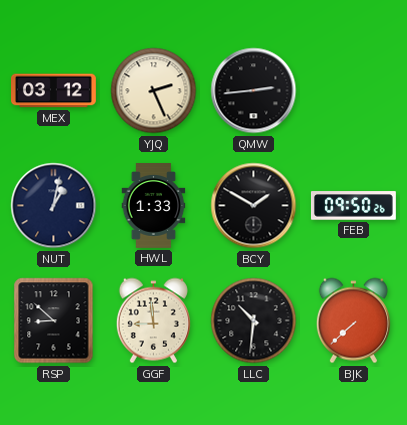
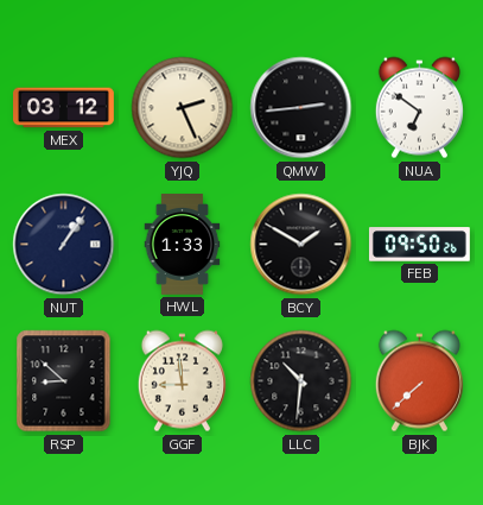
NUA: none -> 6:51 (419, 108)
NUT: 1:02 -> 1:06 (64, 245)
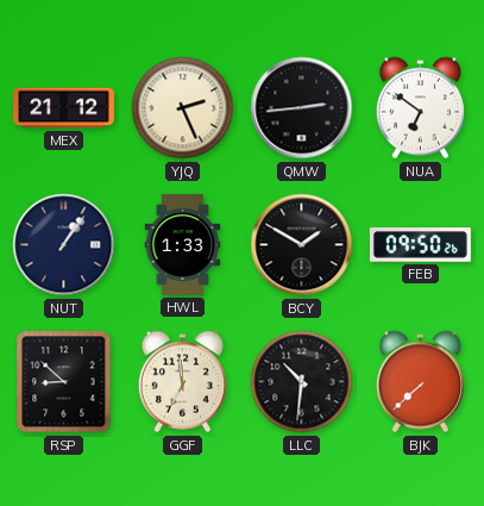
MEX: 03:12 -> 21:12 (64, 108)
GGF: 8:59 -> 6:59 (182, 382)
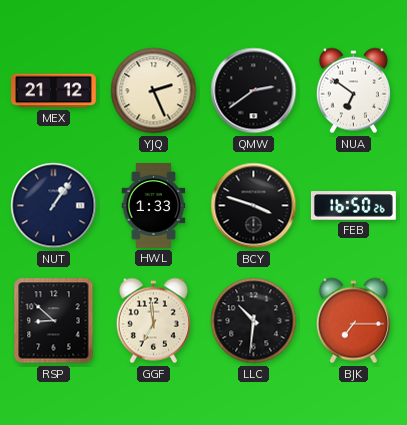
QMW: 2:44 -> 2:39 (254, 91)
BCY: 1:50 -> 3:48 (254, 206)
FEB: 09:50 -> 16:50 (353, 206)
BJK: 7:38 -> 7:15 (353, 321)
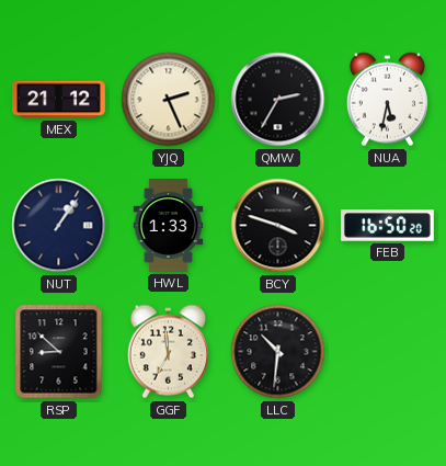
QMW: 2:39 -> 2:35 (278, 100)
NUA: 6:51 -> 5:32 (387, 100)
FEB: 16:50:26 -> 16:50:20 (387, 226)
BJK: 7:15 -> none (353, 321)
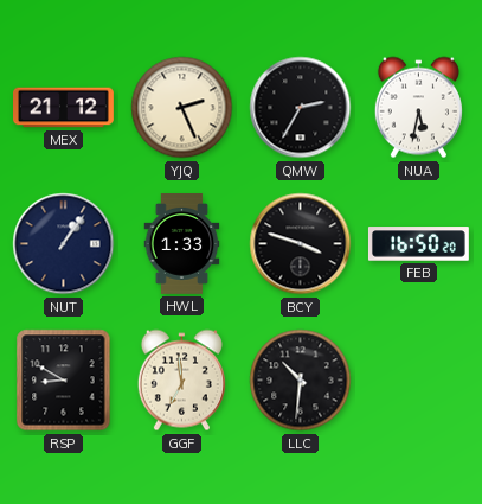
RSP: 8:52 -> 8:50 (64, 381)
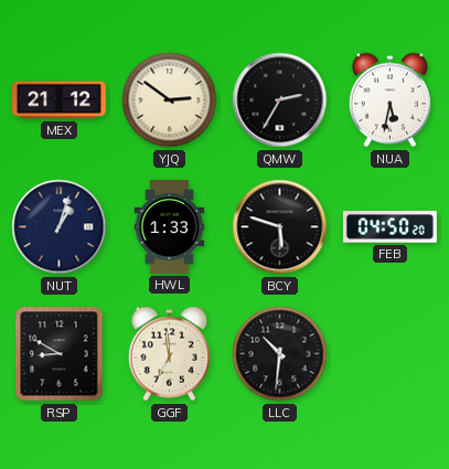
YJQ: 2:26 -> 2:51 (170, 100)
NUT: 1:06 -> 1:03 (60, 227)
BCY: 3:48 -> 5:48 (280, 227)
FEB: 16:50 -> 04:50 (389, 227)
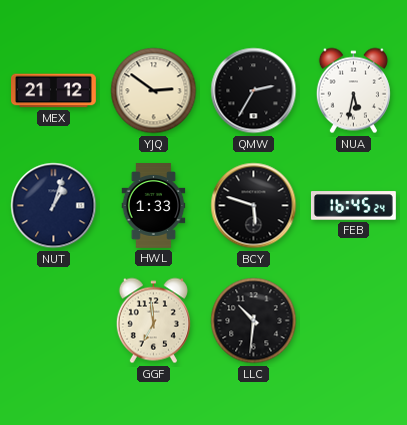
FEB: 04:50 -> 16:45 (353, 206)
RSP: 8:50 -> none (60, 354)
